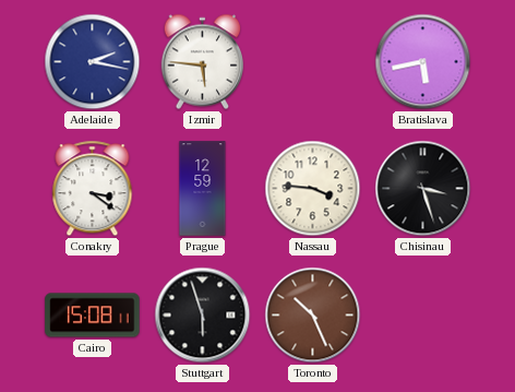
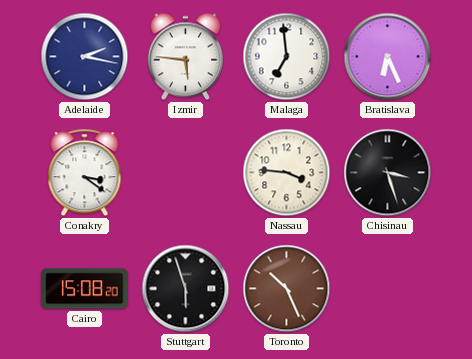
Malaga: none -> 6:59 (287, 57)
Bratislava: 5:43 -> 6:26 (388, 57)
Prague: 12:59 -> none (203, 189)
Cairo: 15:08:11 -> 15:08:20 (85, 289)
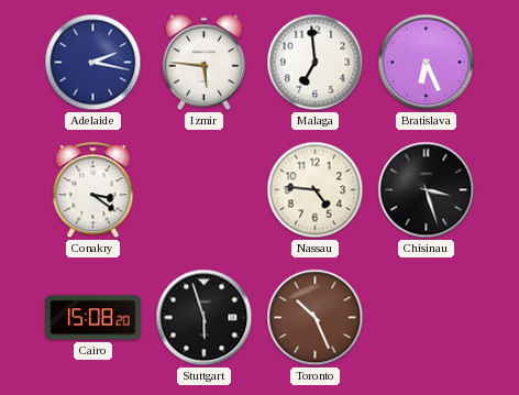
Nassau: 3:46 -> 4:46 (316, 190)
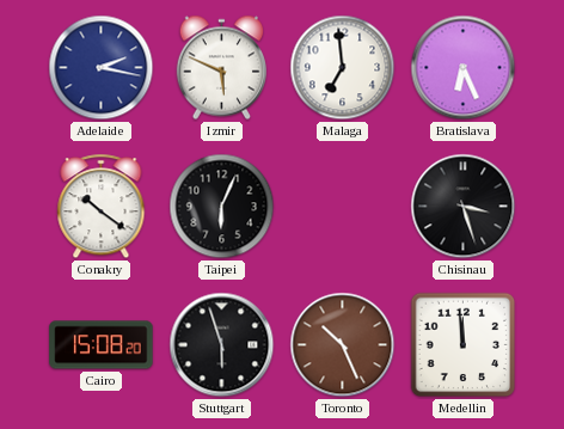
Izmir: 5:46 -> 5:49 (221, 68)
Conakry: 3:21 -> 10:21 (102, 207)
Taipei: none -> 6:04 (222, 207)
Nassau: 4:46 -> none (316, 190)
Medellin: none -> 11:59 (464, 345)
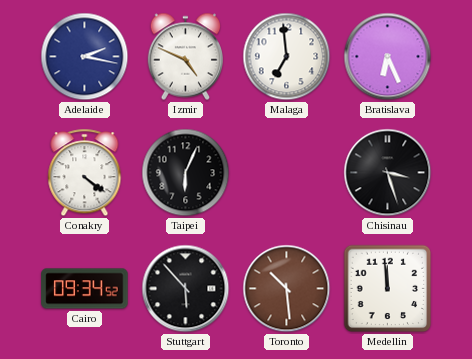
Izmir: 5:49 -> 4:49 (185, 57)
Conakry: 10:21 -> 4:21 (85, 173)
Cairo: 15:08 -> 09:34 (85, 289)
Stuttgart: 5:57 -> 5:53 (186, 289)
Toronto: 10:26 -> 10:29 (287, 289)
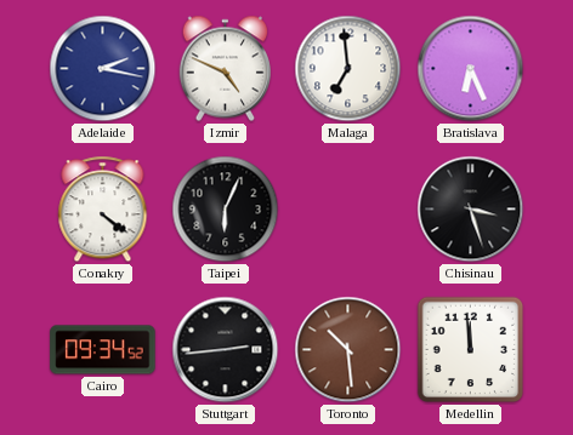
Stuttgart: 5:53 -> 2:44 (226, 350)
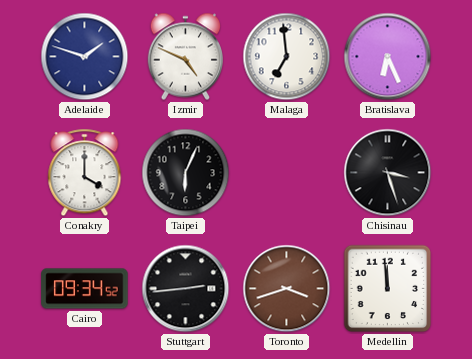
Adelaide: 2:17 -> 1:48 (85, 57)
Conakry: 4:21 -> 4:00 (85, 173)
Toronto: 10:29 -> 3:42 (287, 289)
